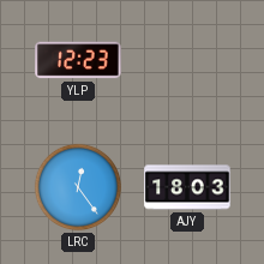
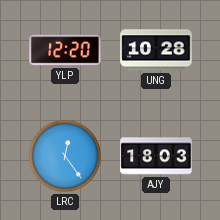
YLP: 12:23 -> 12:20 (65, 50)
UNG: none -> 10:28 (156, 50)
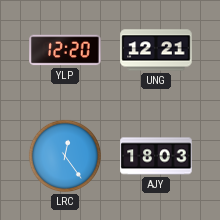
UNG: 10:28 -> 12:21 (156, 50)
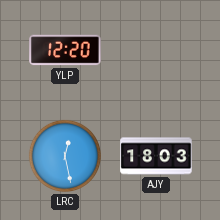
UNG: 12:21 -> none (156, 50)
LRC: 12:24 -> 12:28 (65, 156)
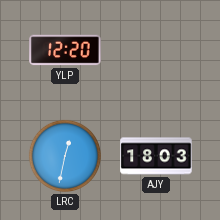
LRC: 12:28 -> 12:32 (65, 156)
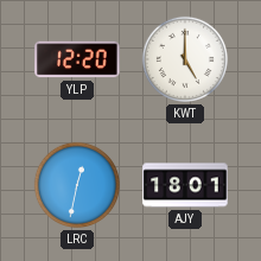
KWT: none -> 5:00 (185, 59)
AJY: 18:03 -> 18:01 (185, 185)
